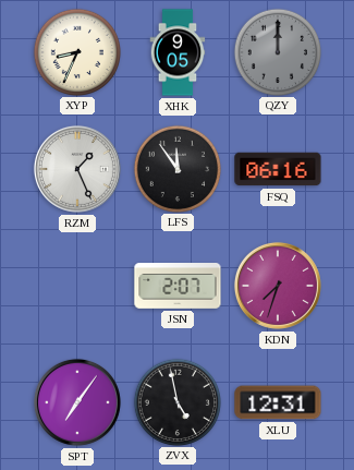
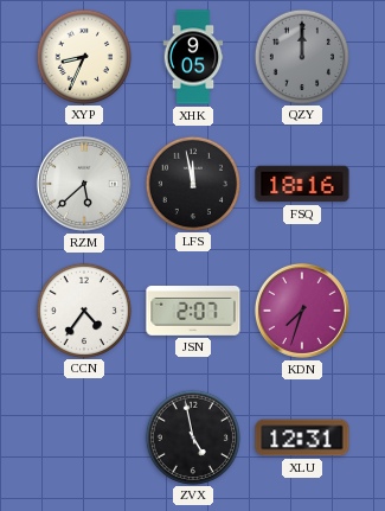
RZM: 1:26 -> 5:38 (84, 184)
LFS: 11:54 -> 11:58 (192, 183)
FSQ: 06:16 -> 18:16 (302, 184)
CCN: none -> 4:36 (83, 309)
SPT: 7:06 -> none (77, 402)
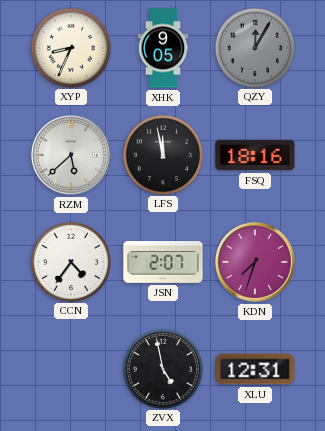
QZY: 12:00 -> 12:05 (254, 47)
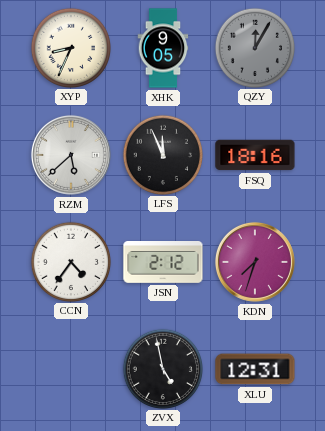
LFS: 11:58 -> 11:56 (162, 154)
JSN: 2:07 -> 2:12 (163, 263)
